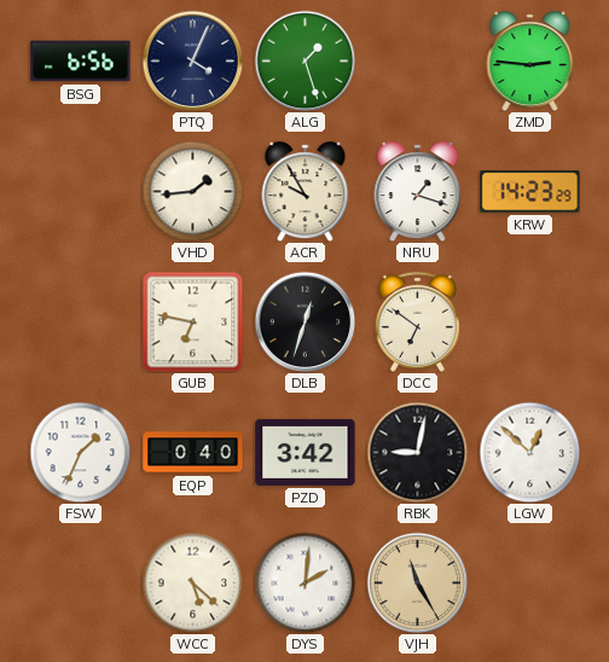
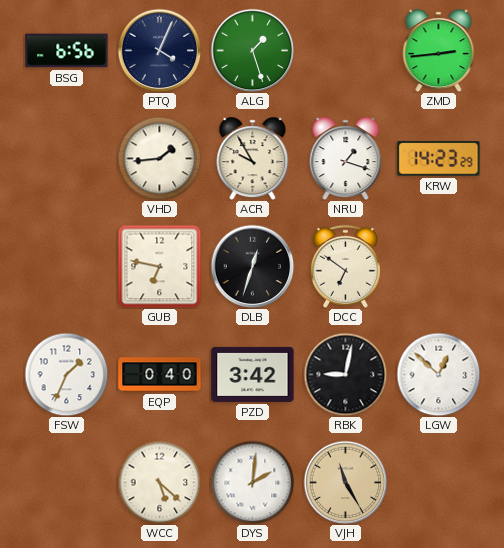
ZMD: 2:46 -> 2:44 (439, 51)
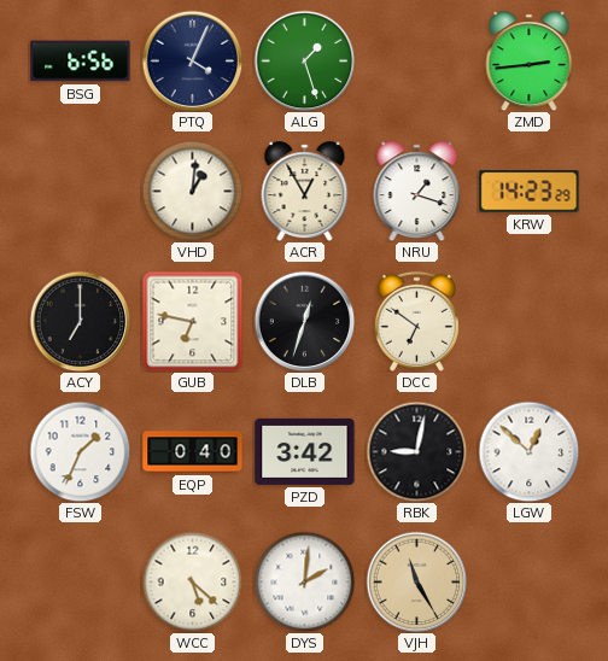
VHD: 1:44 -> 1:01 (192, 191)
ACR: 9:55 -> 12:55 (305, 192)
ACY: none -> 7:00 (80, 321)
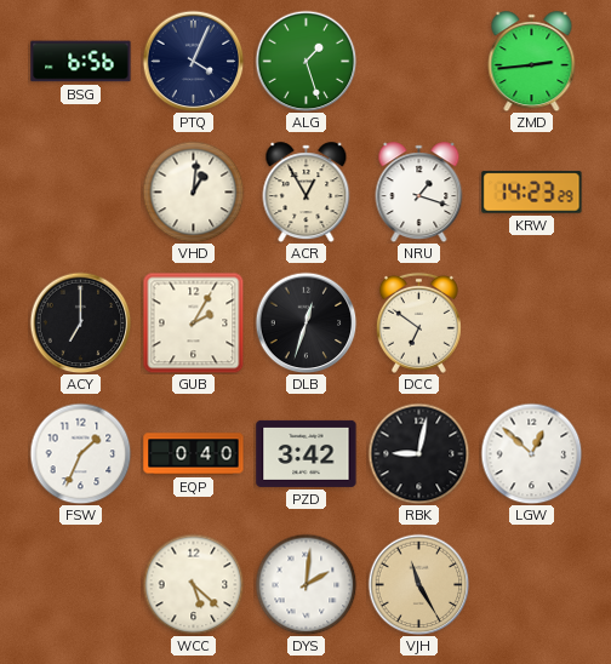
GUB: 6:47 -> 2:05 (193, 322)
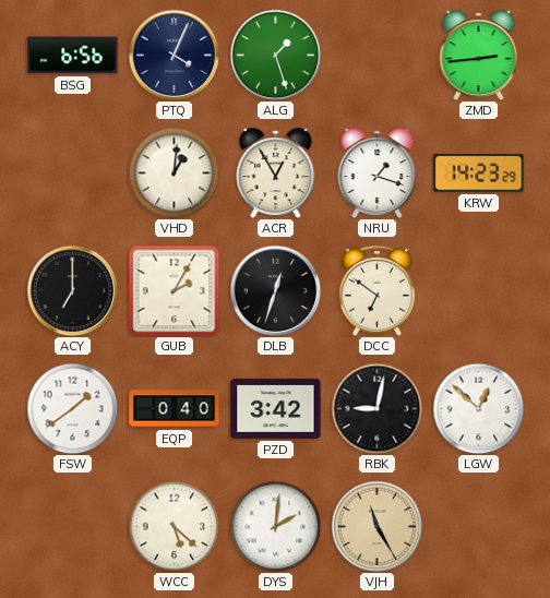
FSW: 1:34 -> 1:39 (72, 408)
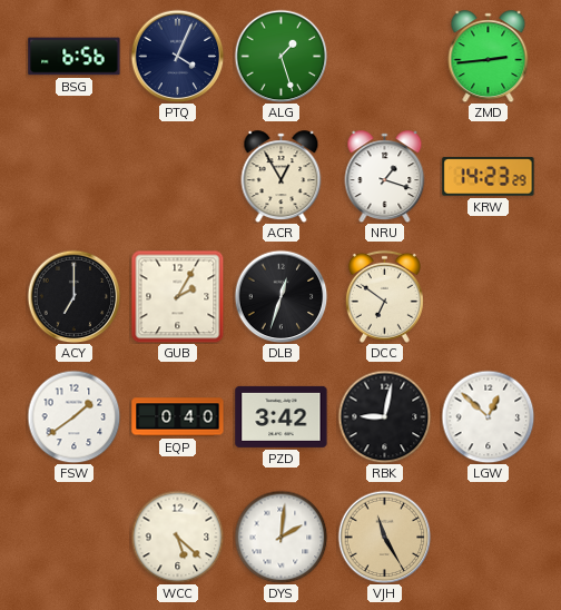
VHD: 1:01 -> none (174, 172)
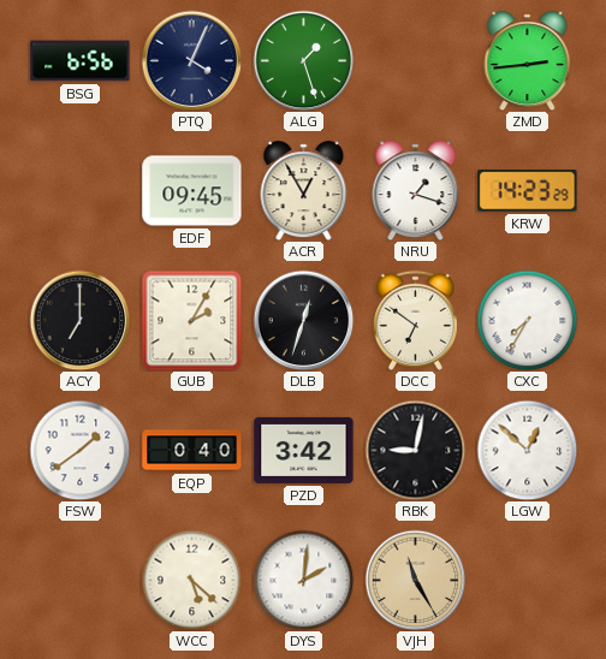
EDF: none -> 09:45 (192, 191)
CXC: none -> 7:35 (527, 320)
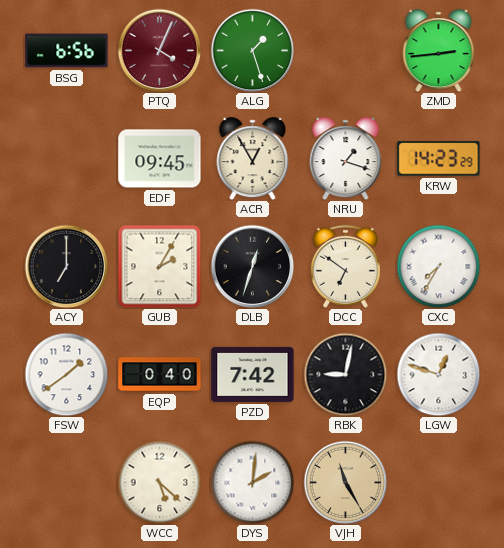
PTQ dial: navy -> burgundy (159, 50)
PZD: 3:42 -> 7:42 (253, 374)
LGW: 12:52 -> 12:48 (438, 374)
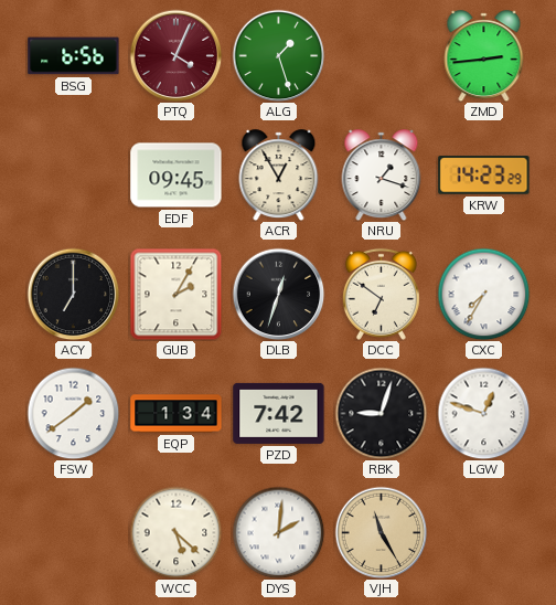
EQP: 0:40 -> 1:34 (177, 414)
RBK: 9:02 -> 9:03 (381, 413)
